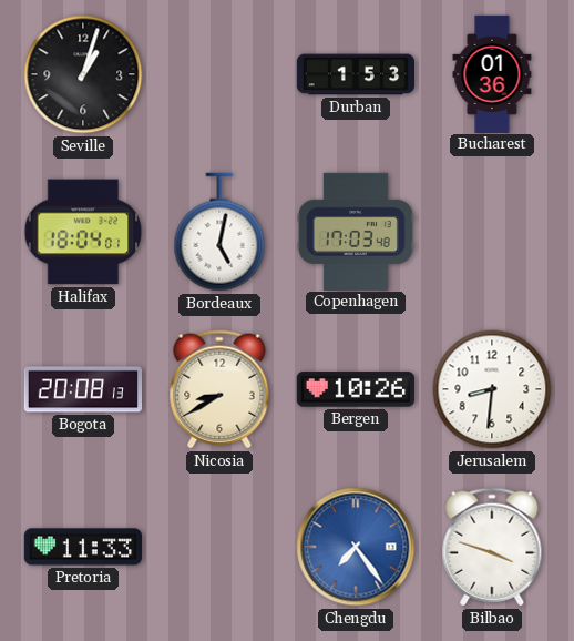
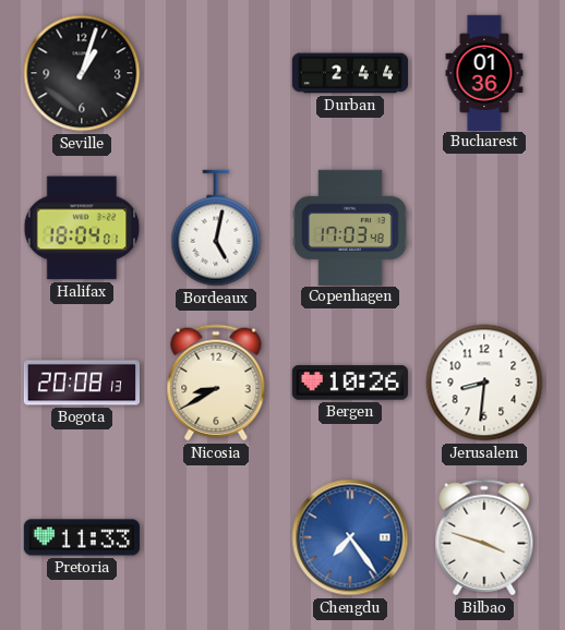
Durban: 1:53 -> 2:44 (350, 73)
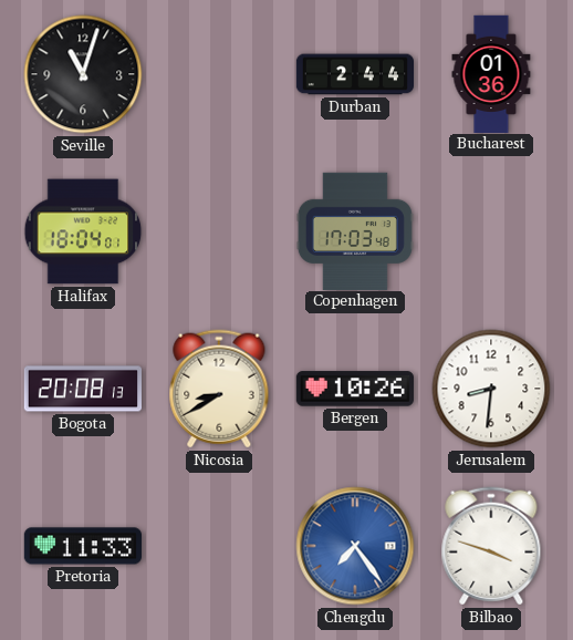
Seville: 1:03 -> 11:03 (83, 74)
Bordeaux: 5:02 -> none (216, 228)
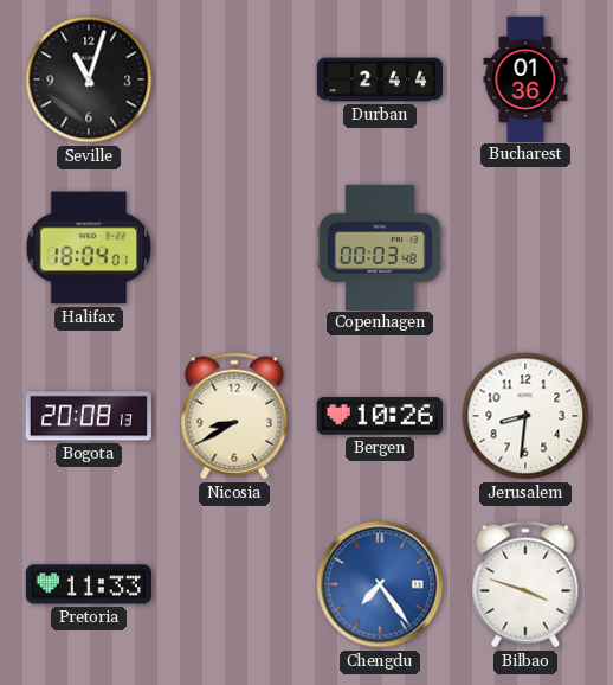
Copenhagen: 17:03 -> 00:03 (380, 247)
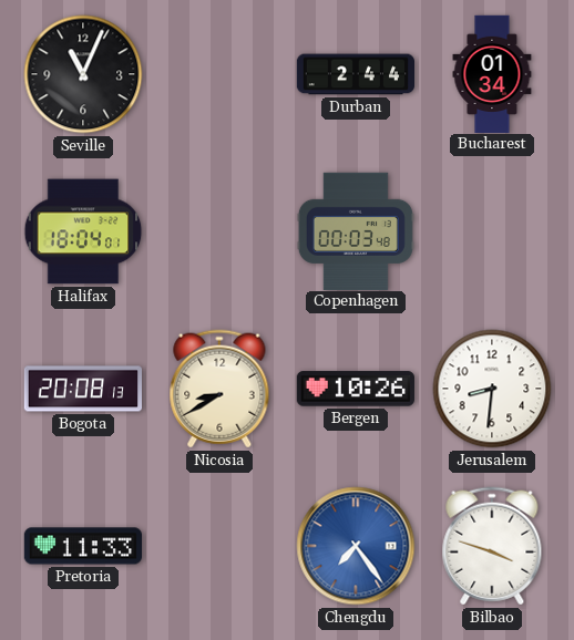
Seville: 11:03 -> 11:04 (83, 74)
Bucharest: 01:36 -> 01:34 (492, 73)
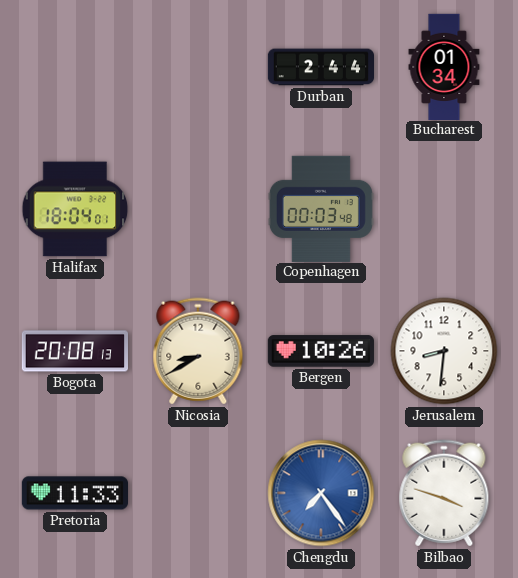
Seville: 11:04 -> none (83, 74)
